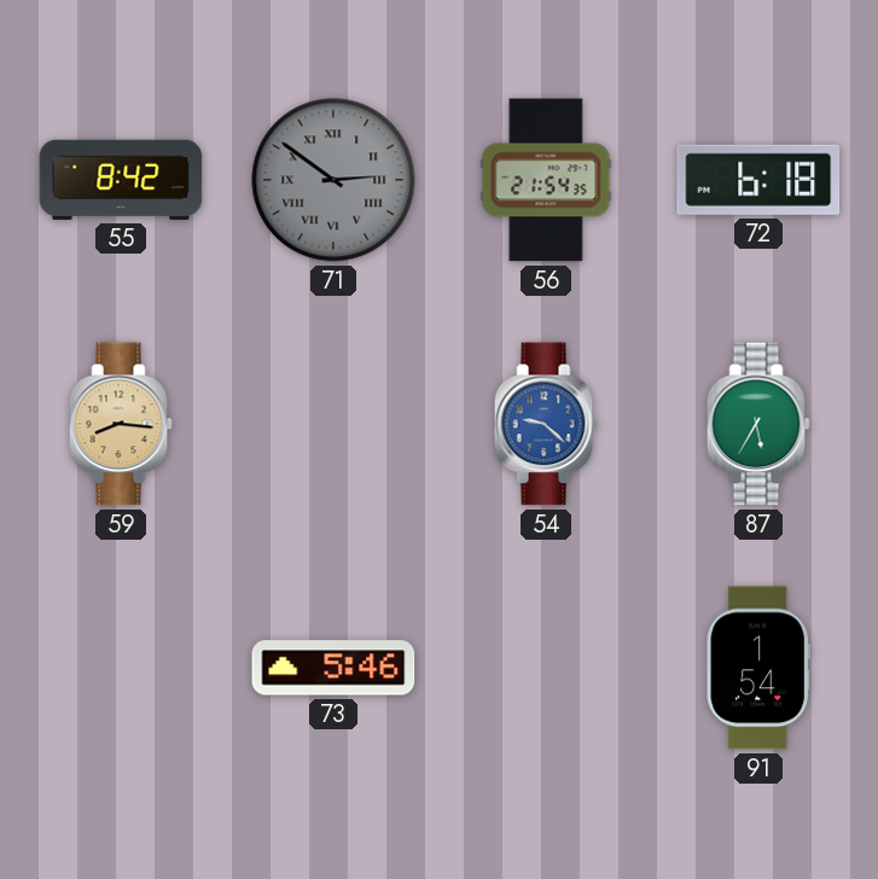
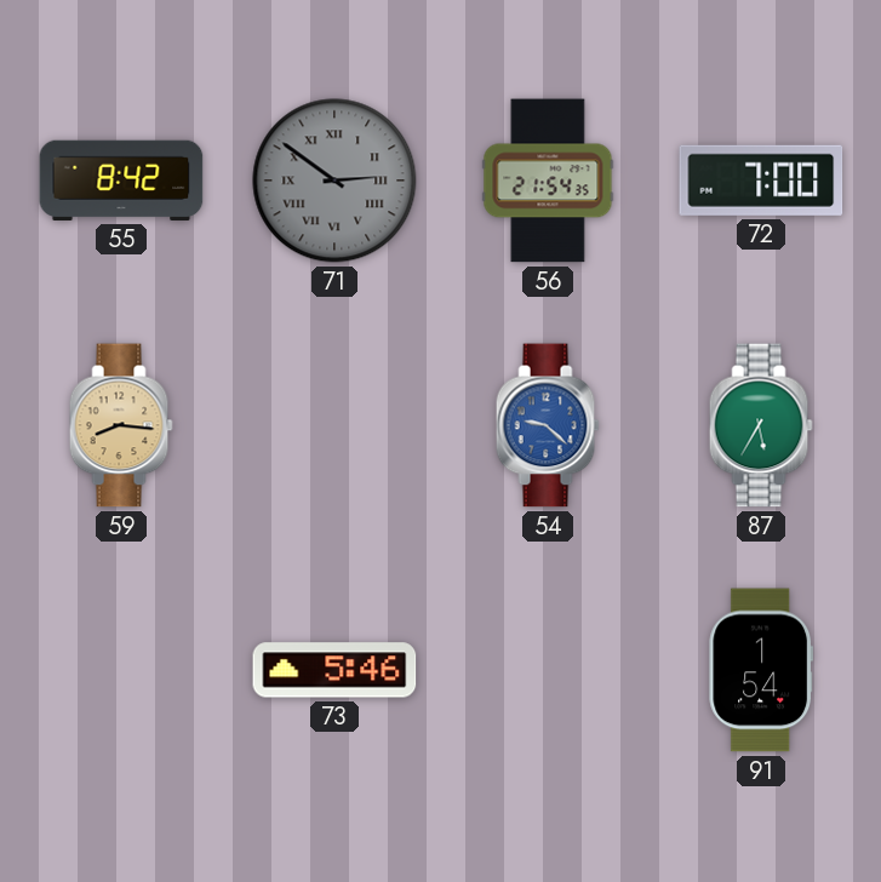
72: 6:18 -> 7:00 (761, 181)
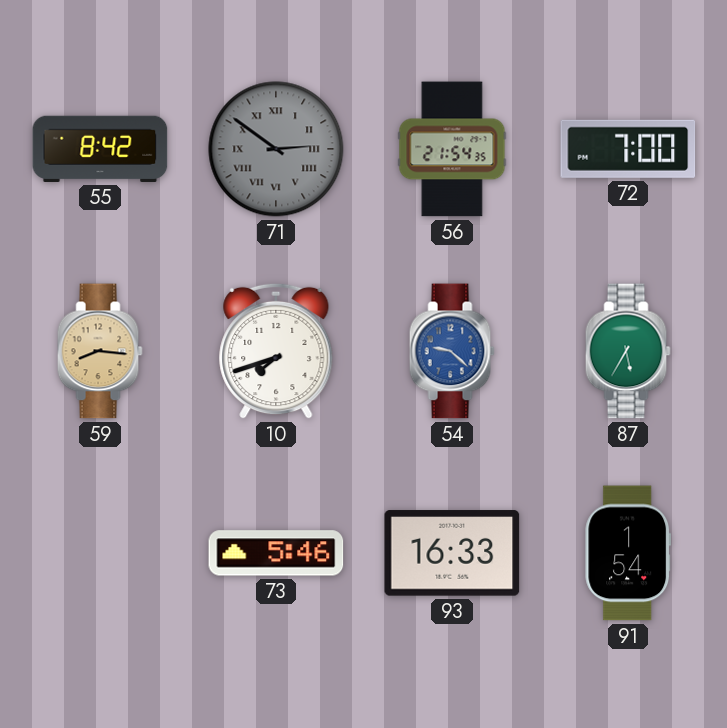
10: none -> 7:42 (276, 351)
93: none -> 16:33 (452, 553)
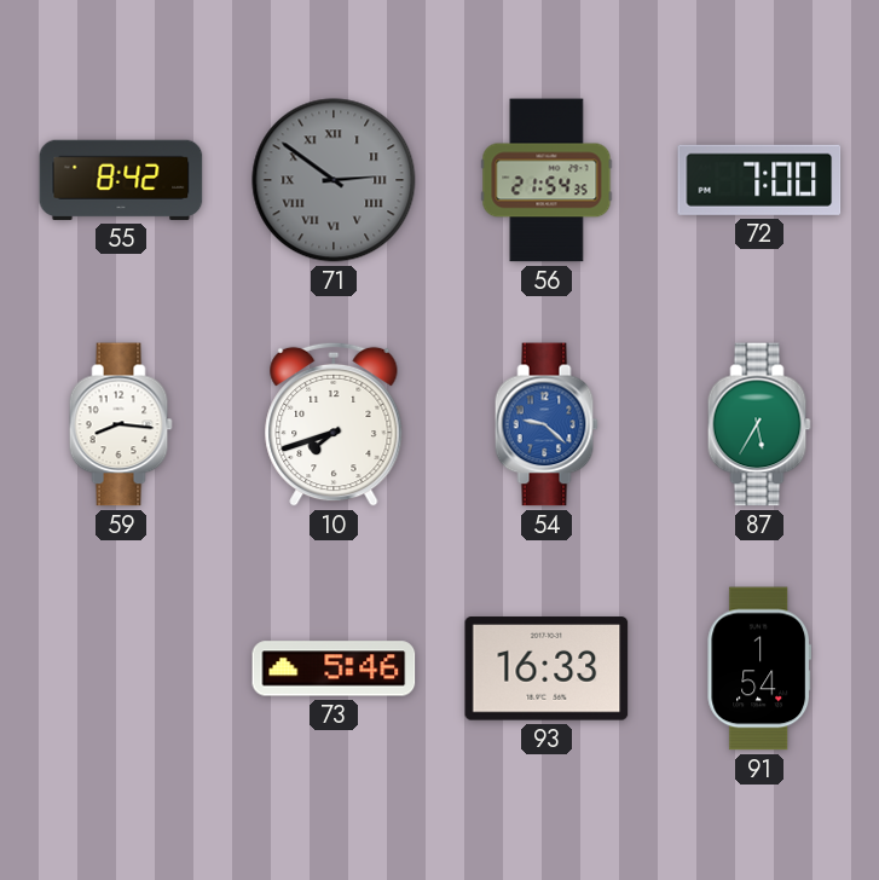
59 dial: champagne -> white (121, 424)
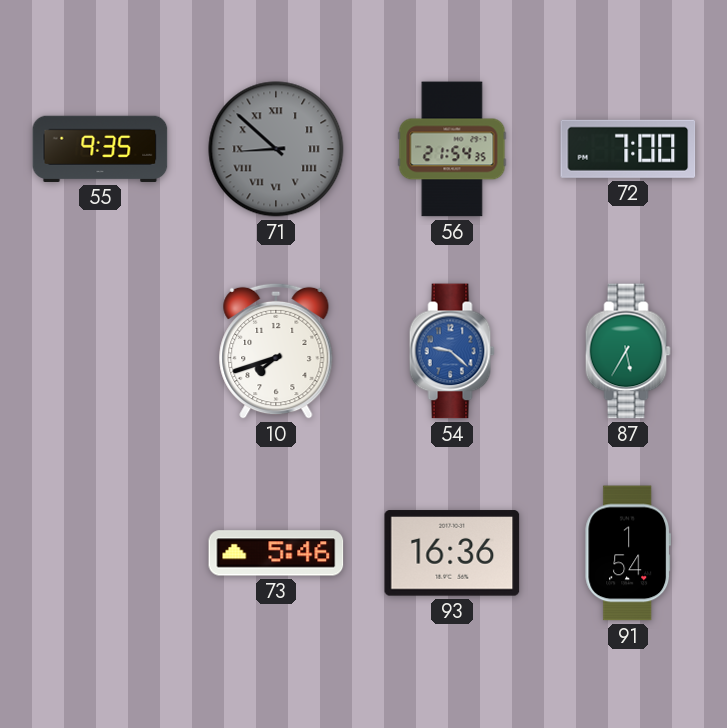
55: 8:42 -> 9:35 (100, 149)
71: 2:51 -> 8:52 (276, 149)
59: 8:16 -> none (121, 424)
93: 16:33 -> 16:36 (452, 553)
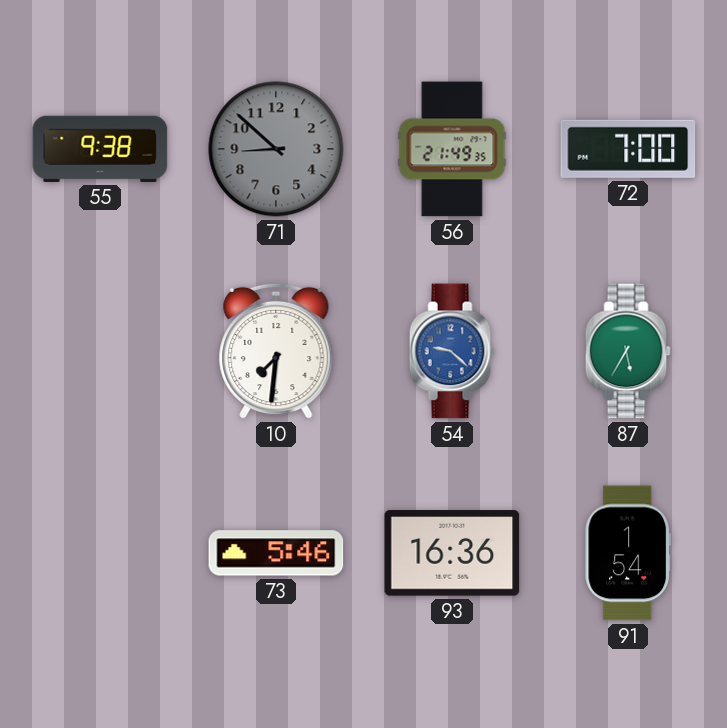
55: 9:35 -> 9:38 (100, 149)
71 numerals: Roman -> Arabic (276, 149)
56: 21:54 -> 21:49 (452, 149)
10: 7:42 -> 7:31 (276, 351)
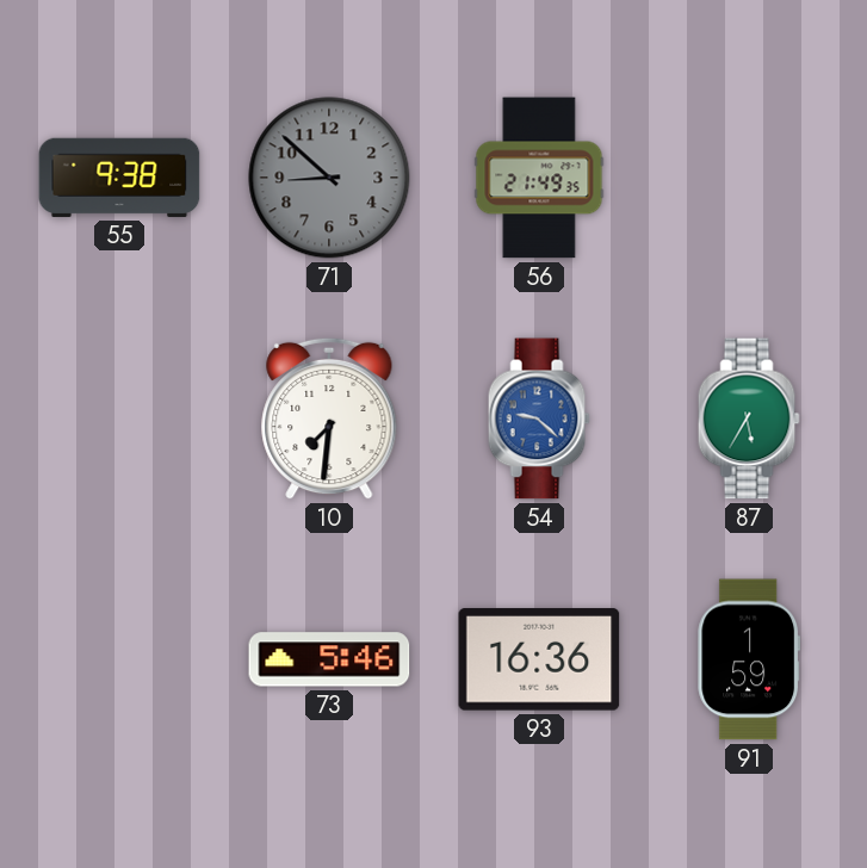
72: 7:00 -> none (628, 149)
91: 1:54 -> 1:59 (749, 659)
